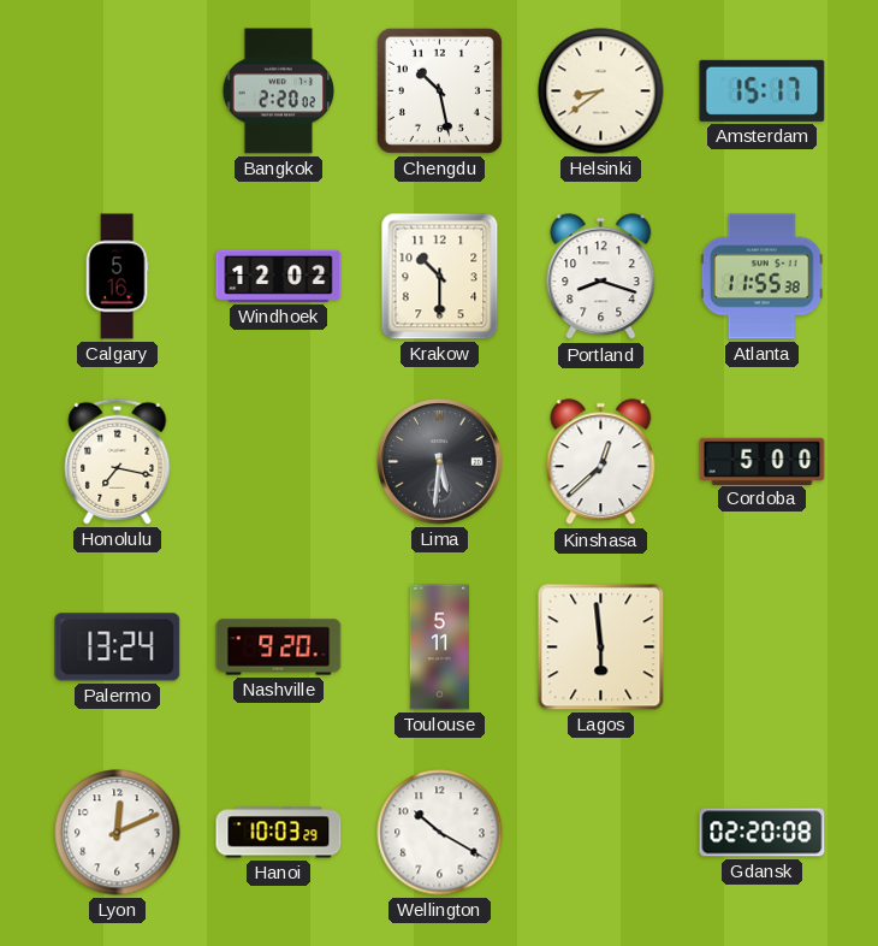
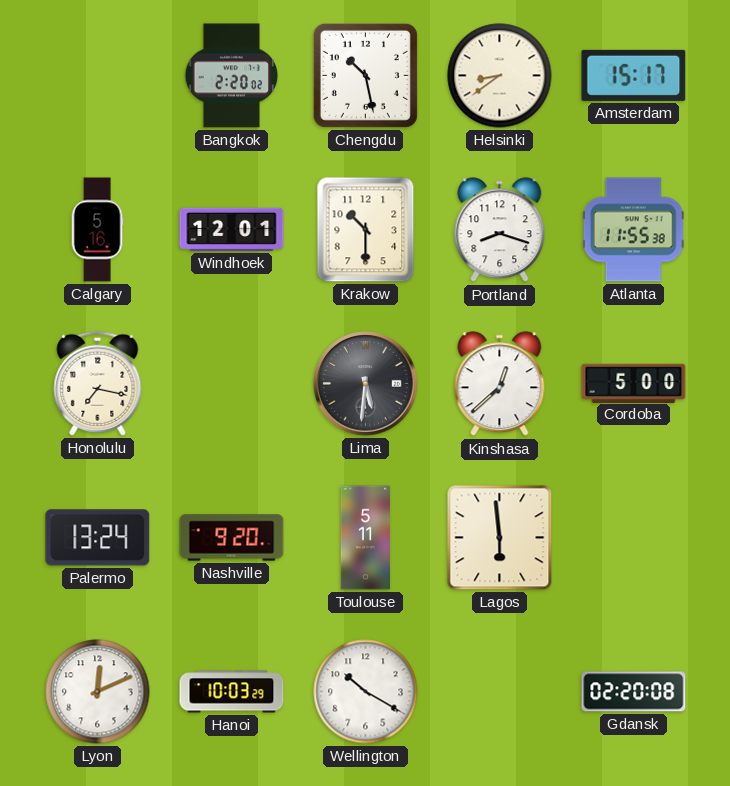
Windhoek: 12:02 -> 12:01 (232, 229)
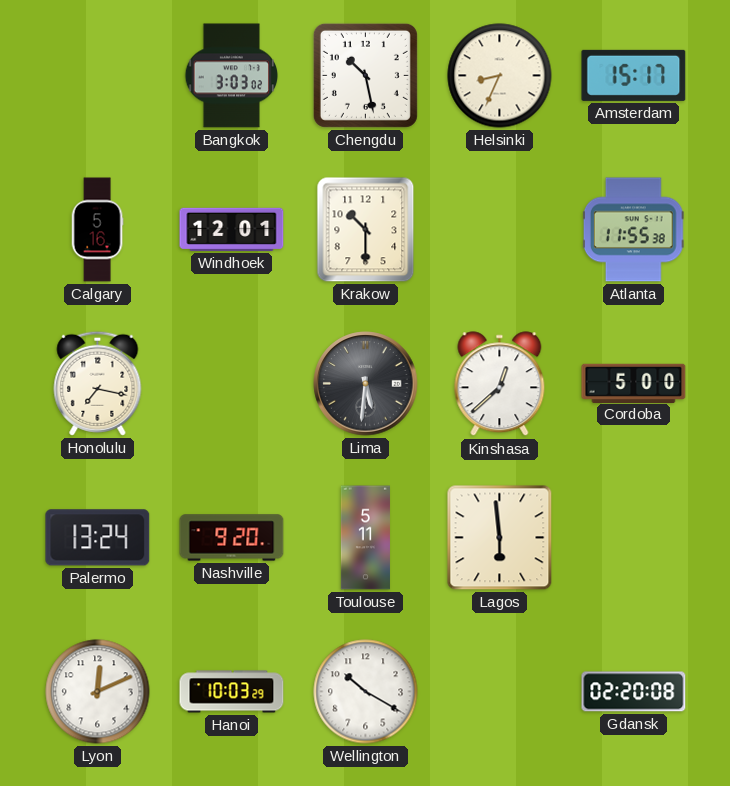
Bangkok: 2:20 -> 3:03 (232, 76)
Helsinki: 8:39 -> 8:34 (500, 76)
Portland: 8:18 -> none (500, 230)
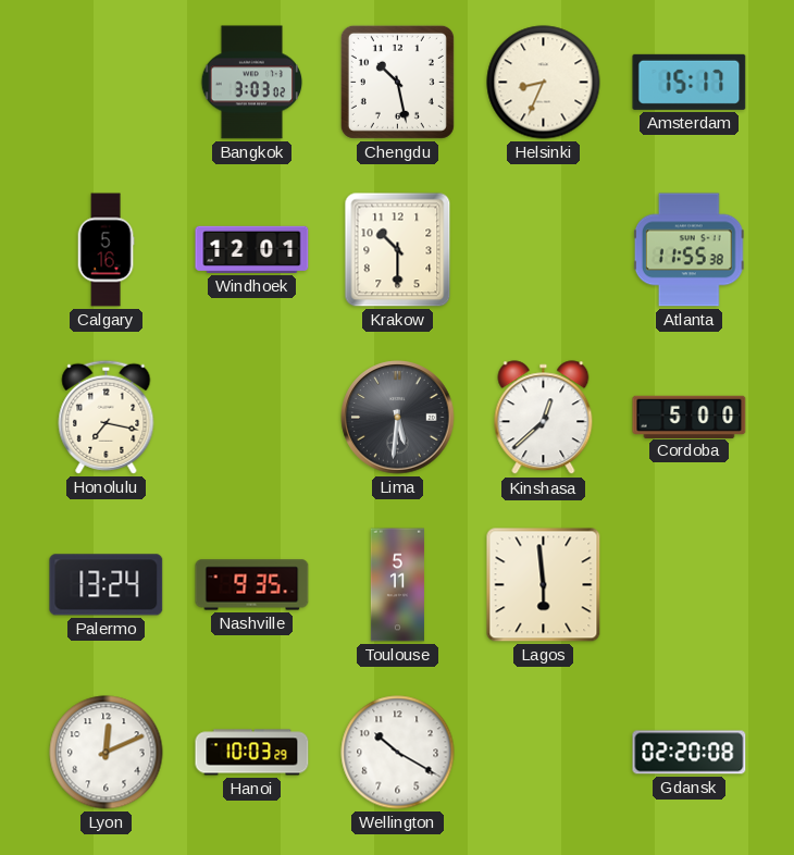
Nashville: 9:20 -> 9:35 (252, 585)
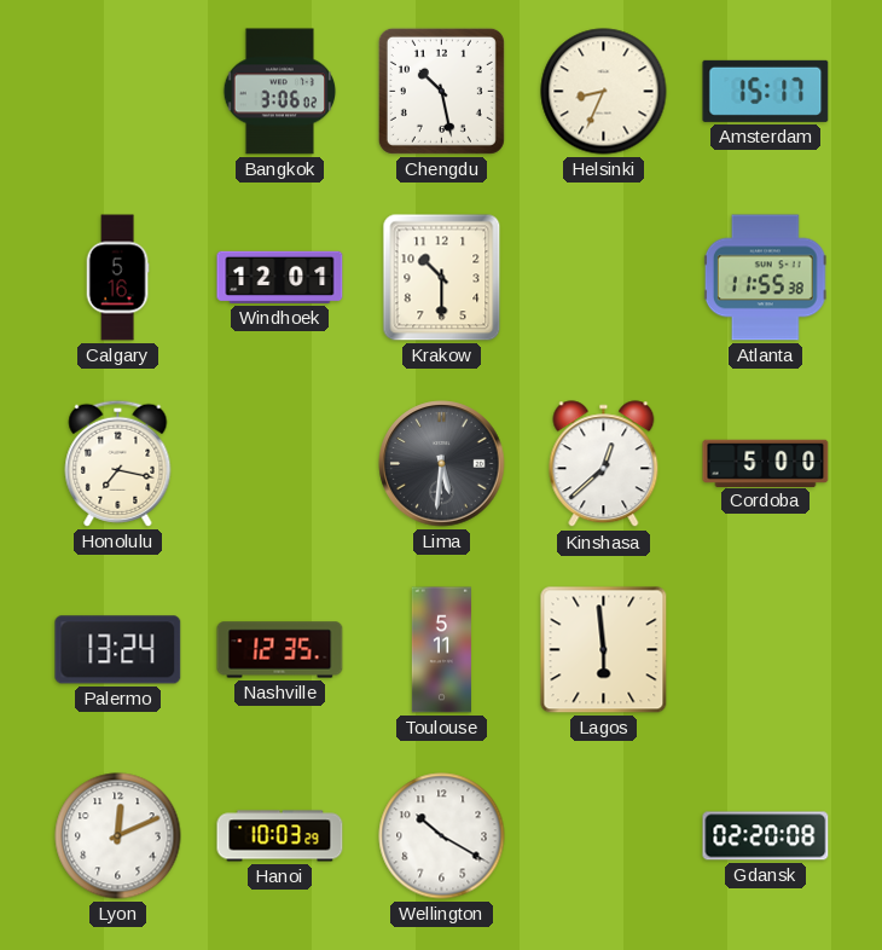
Bangkok: 3:03 -> 3:06 (280, 92)
Nashville: 9:35 -> 12:35 (280, 650)
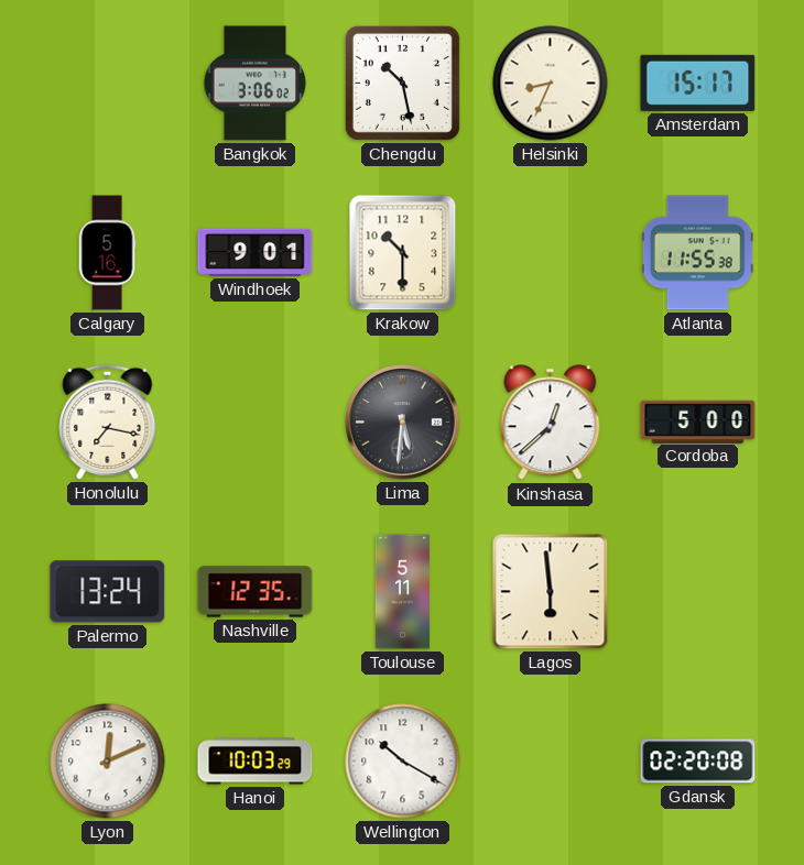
Windhoek: 12:01 -> 9:01 (256, 252)
